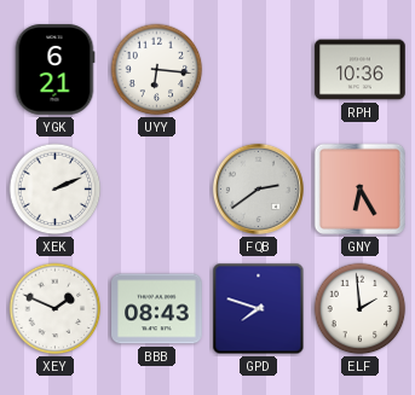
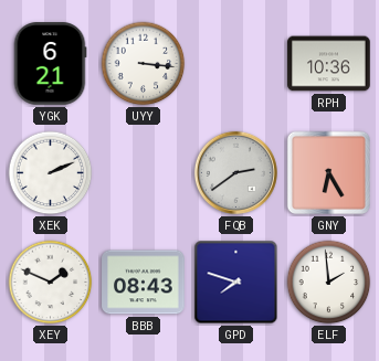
UYY: 6:16 -> 3:16 (144, 64)
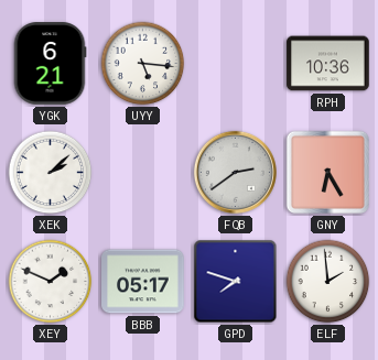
UYY: 3:16 -> 5:16 (143, 64)
XEK: 2:11 -> 2:08 (51, 173)
BBB: 08:43 -> 05:17 (143, 282)
